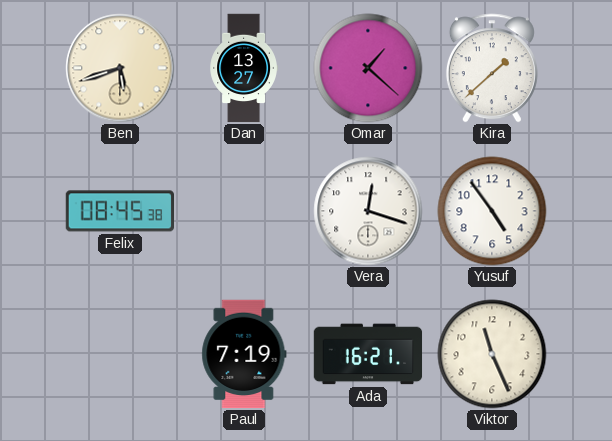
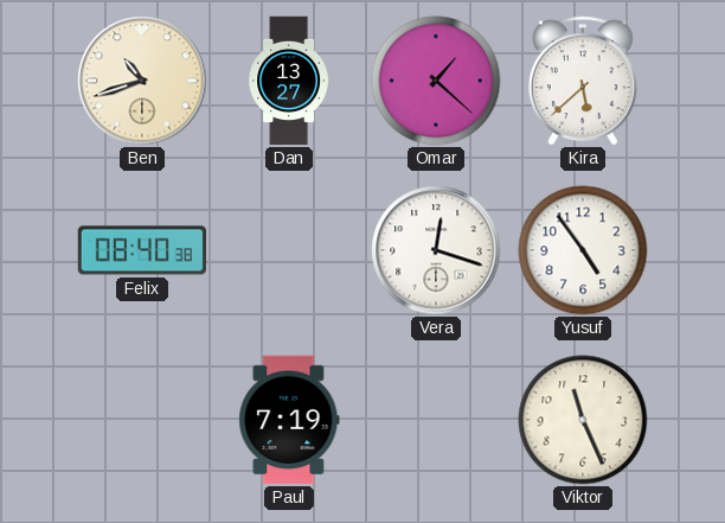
Ben: 5:42 -> 10:42 (142, 81)
Kira: 1:38 -> 5:38 (583, 81)
Felix: 08:45 -> 08:40 (141, 250)
Ada: 16:21 -> none (368, 354)
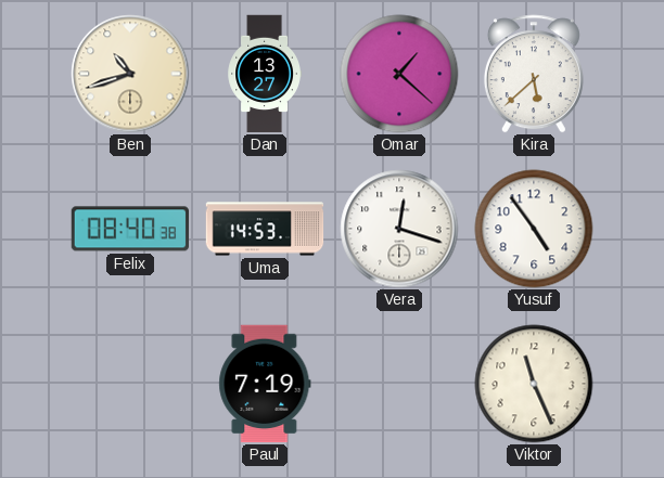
Uma: none -> 14:53 (265, 229)
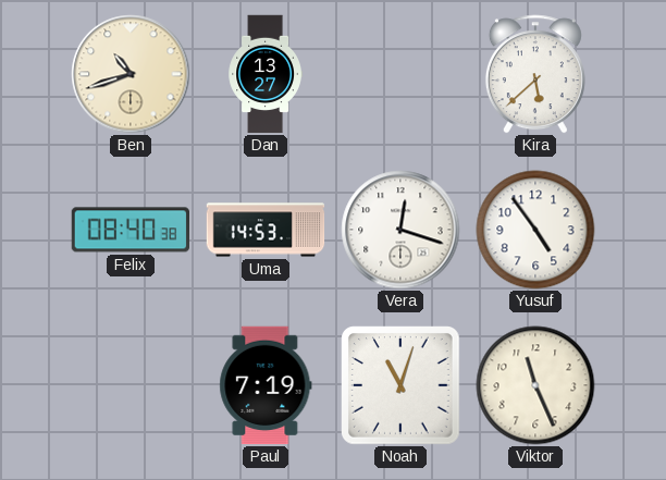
Omar: 1:22 -> none (399, 74)
Noah: none -> 11:03 (402, 386)
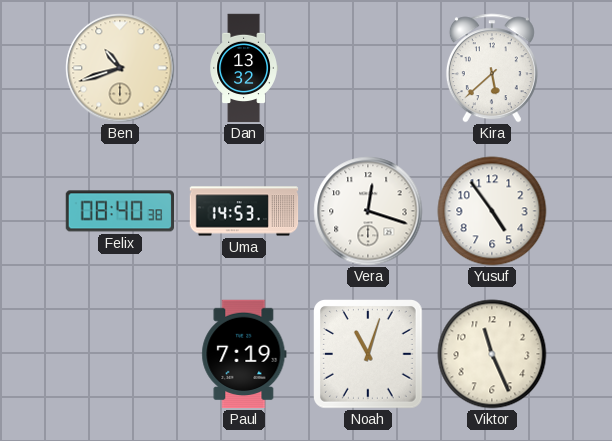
Dan: 13:27 -> 13:32 (243, 68)
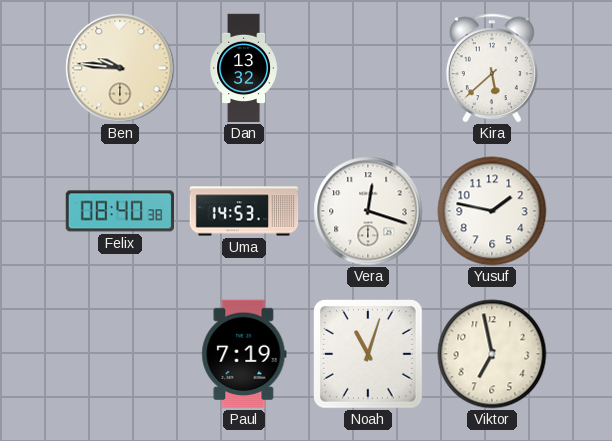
Ben: 10:42 -> 9:46 (120, 68)
Yusuf: 4:54 -> 1:47 (492, 211)
Viktor: 11:26 -> 6:58 (492, 354)
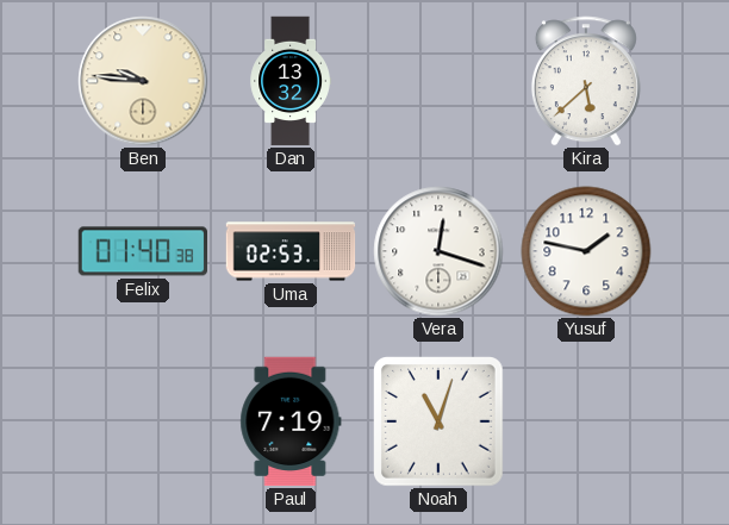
Felix: 08:40 -> 01:40 (142, 251)
Uma: 14:53 -> 02:53 (291, 251)
Viktor: 6:58 -> none (492, 354)
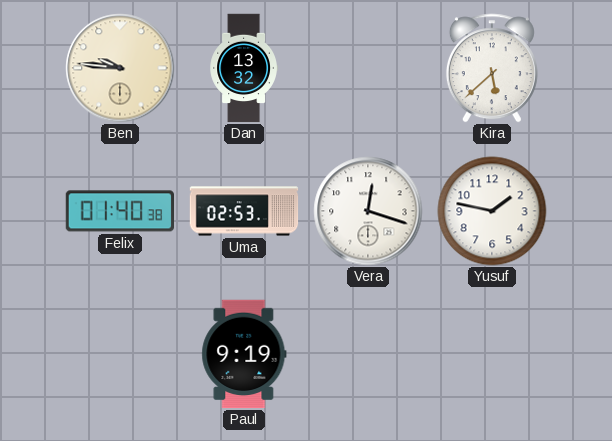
Paul: 7:19 -> 9:19 (244, 354)
Noah: 11:03 -> none (440, 423)
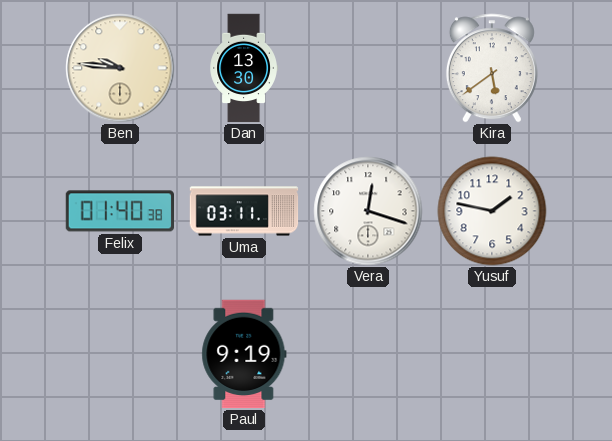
Dan: 13:32 -> 13:30 (243, 68)
Kira: 5:38 -> 5:39 (492, 68)
Uma: 02:53 -> 03:11 (244, 211)
